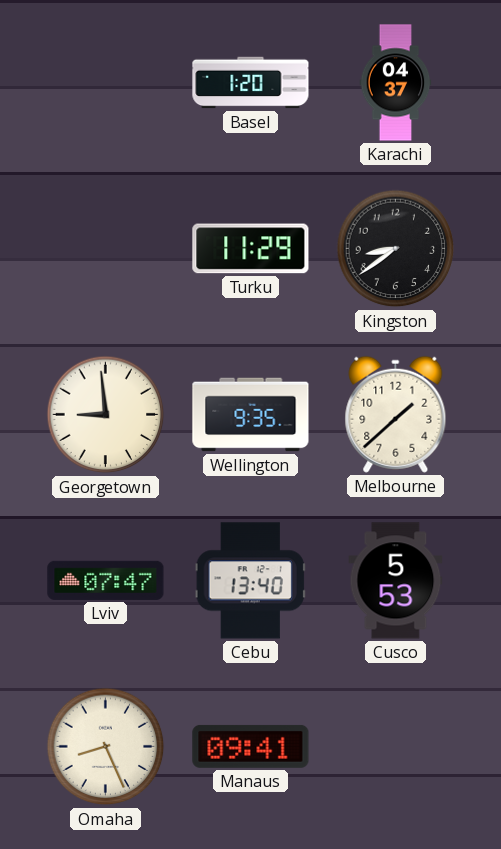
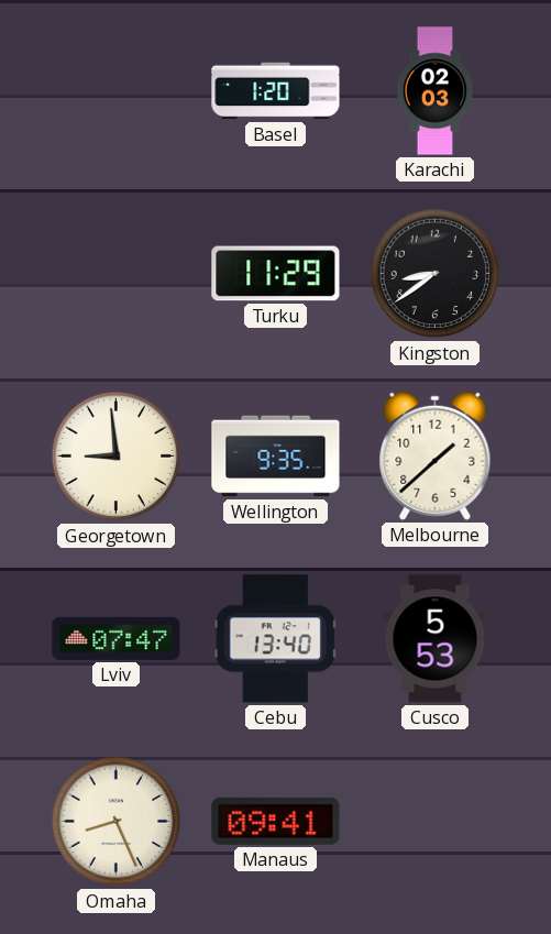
Karachi: 04:37 -> 02:03 (436, 91)
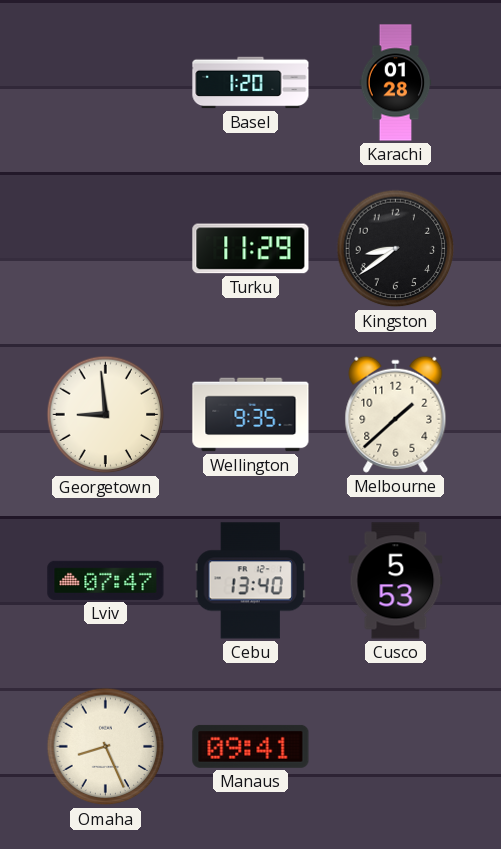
Karachi: 02:03 -> 01:28 (396, 83)
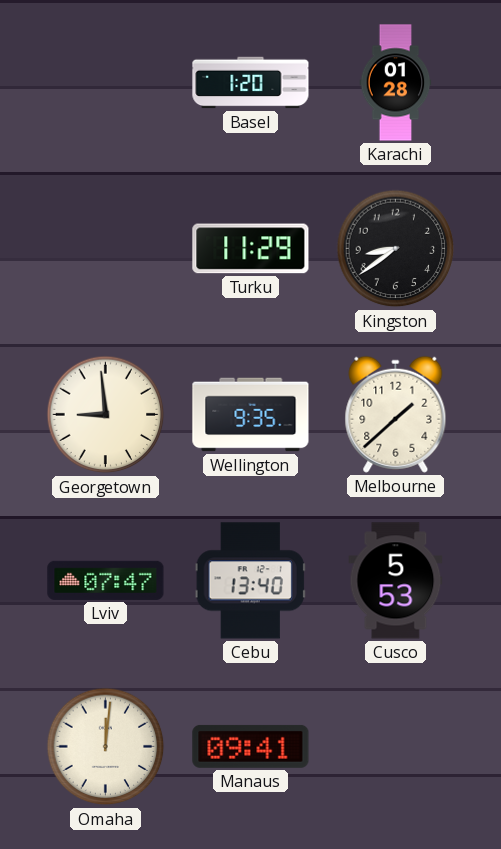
Omaha: 8:26 -> 12:01 (106, 747)
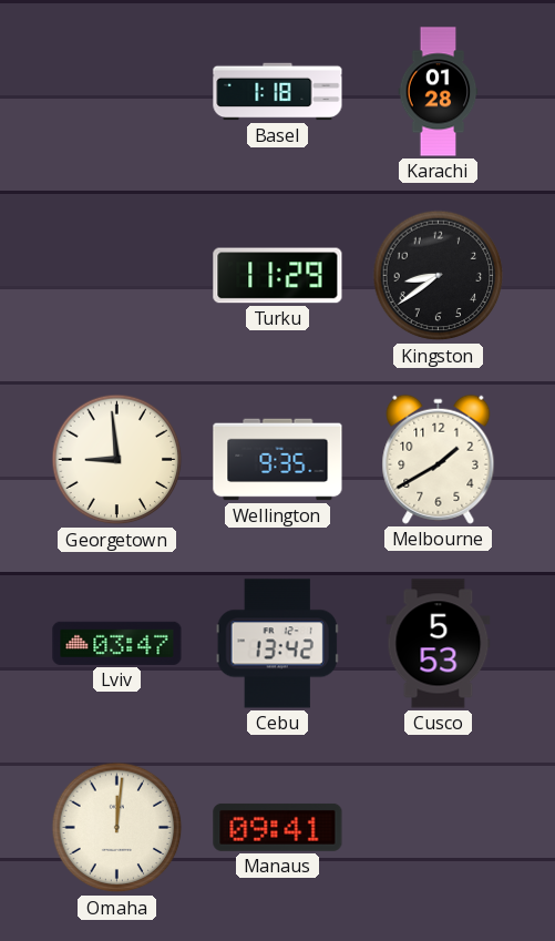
Basel: 1:20 -> 1:18 (278, 92)
Melbourne: 1:38 -> 1:40 (439, 459)
Lviv: 07:47 -> 03:47 (117, 643)
Cebu: 13:40 -> 13:42 (277, 644)
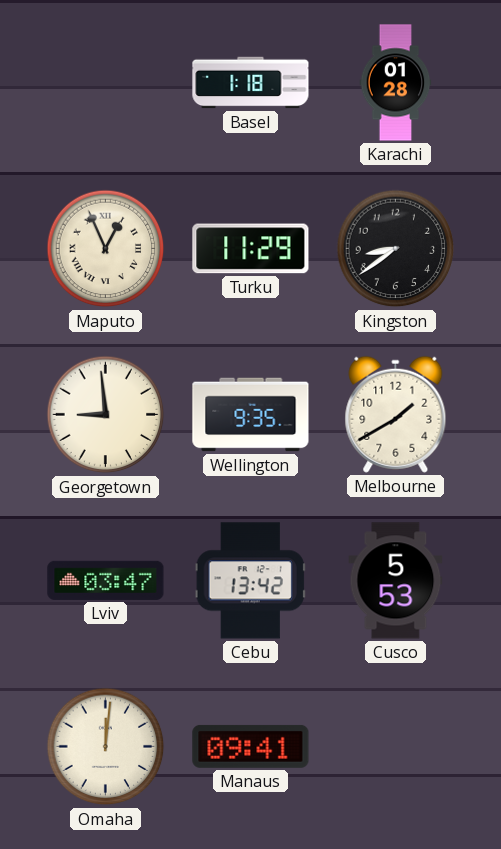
Maputo: none -> 12:56 (106, 249)
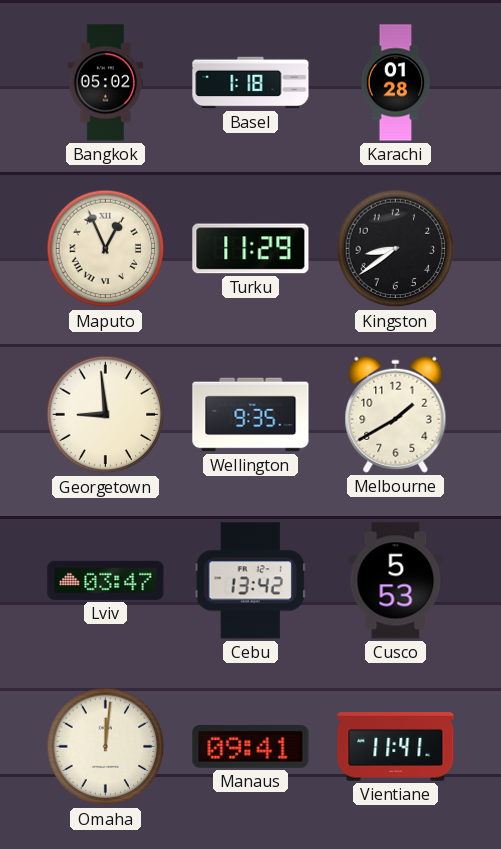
Bangkok: none -> 05:02 (106, 83)
Vientiane: none -> 11:41 (396, 747)
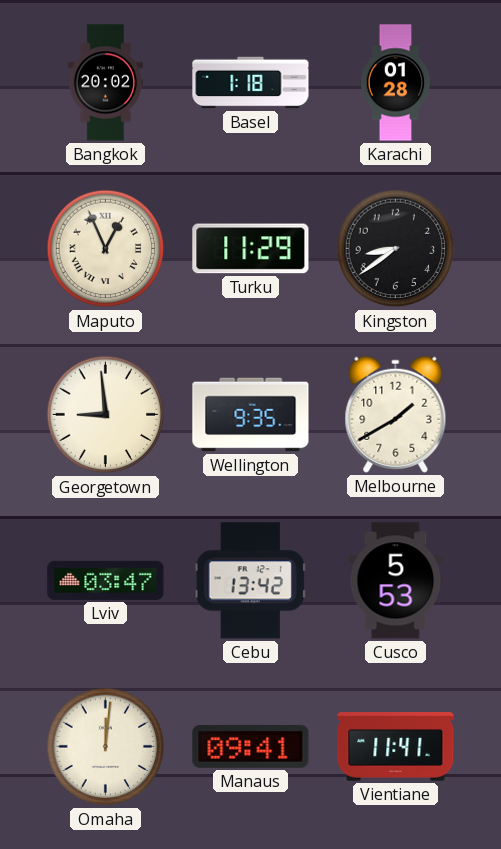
Bangkok: 05:02 -> 20:02 (106, 83)
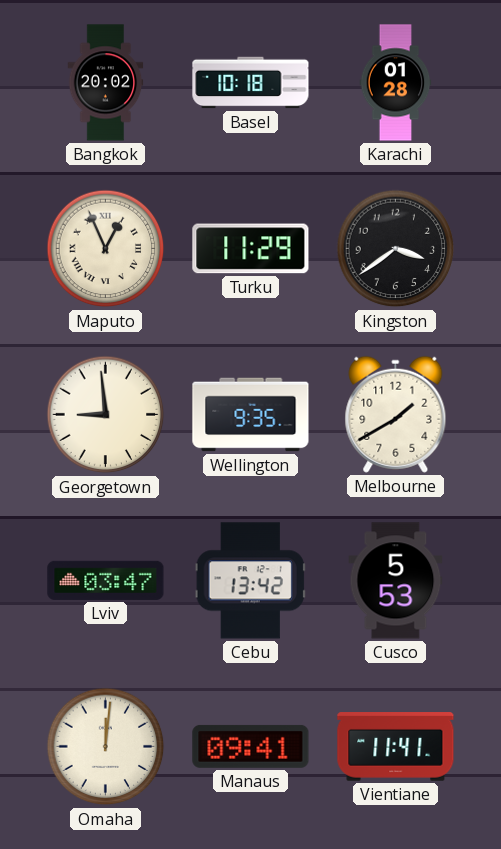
Basel: 1:18 -> 10:18 (251, 83)
Kingston: 8:39 -> 3:39 (396, 249)
